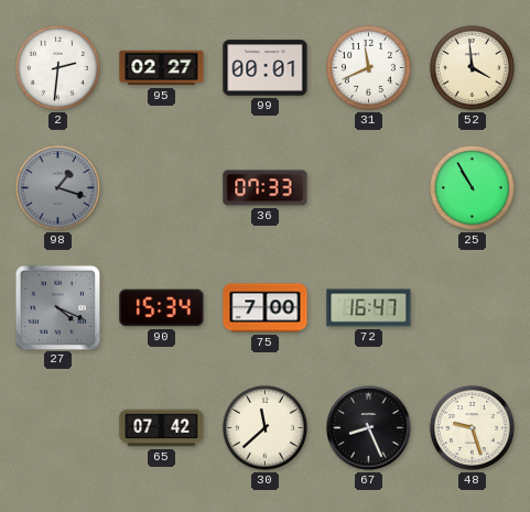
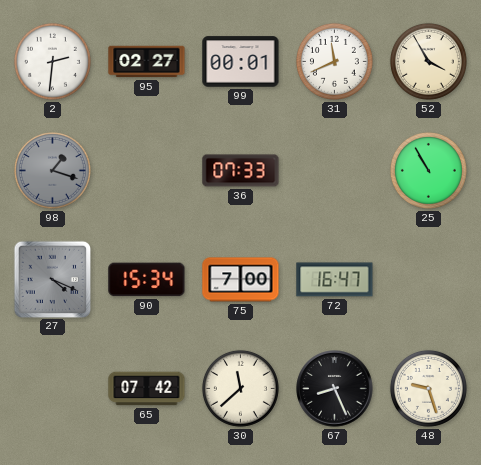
52: 3:59 -> 3:55 (428, 61)
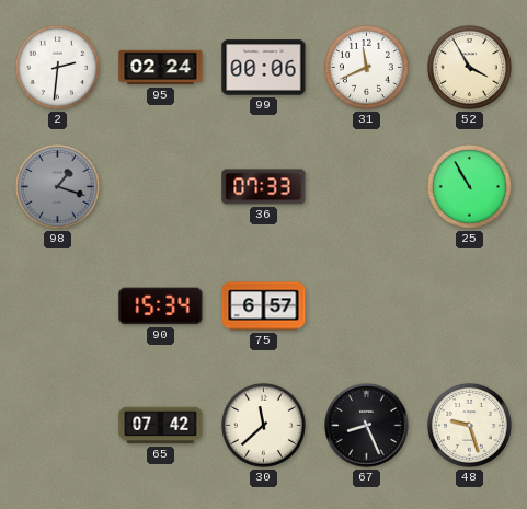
95: 02:27 -> 02:24 (161, 68)
99: 00:01 -> 00:06 (264, 68)
27: 4:19 -> none (52, 279)
75: 7:00 -> 6:57 (264, 306)
72: 16:47 -> none (335, 280)
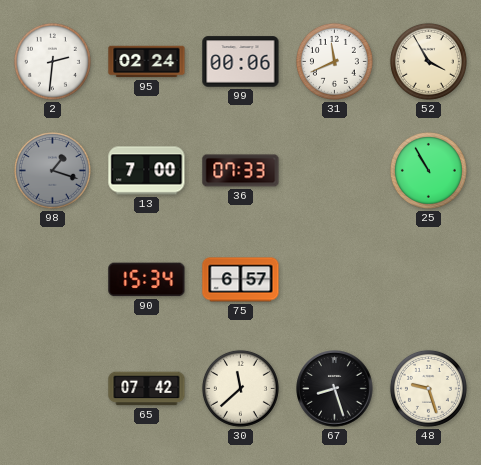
13: none -> 7:00 (147, 171)
67: 8:26 -> 8:27 (335, 389)
